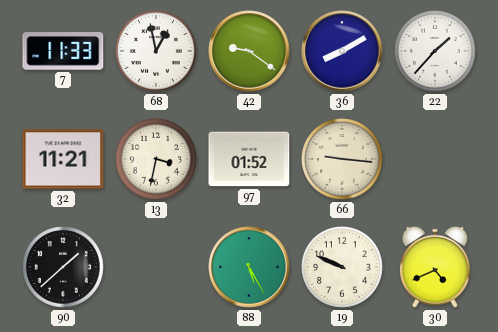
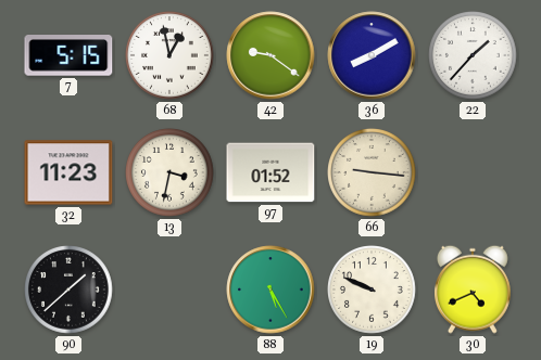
7: 11:33 -> 5:15 (68, 55)
32: 11:21 -> 11:23 (68, 172)
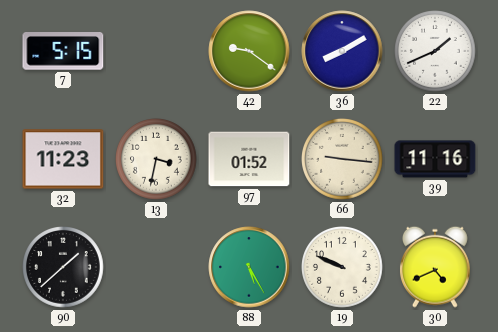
68: 12:58 -> none (171, 56)
22: 1:37 -> 1:41 (436, 52)
39: none -> 11:16 (435, 159)
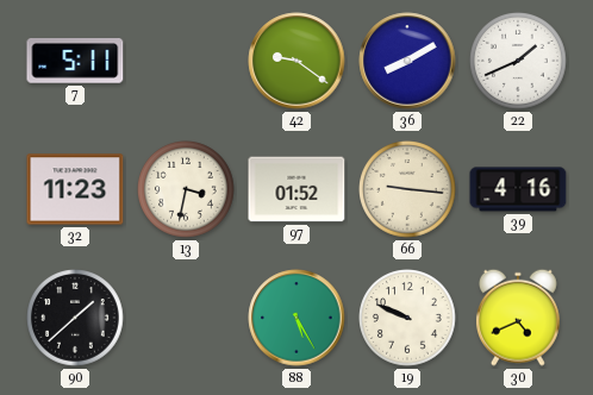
7: 5:15 -> 5:11 (75, 61)
39: 11:16 -> 4:16 (518, 189)
